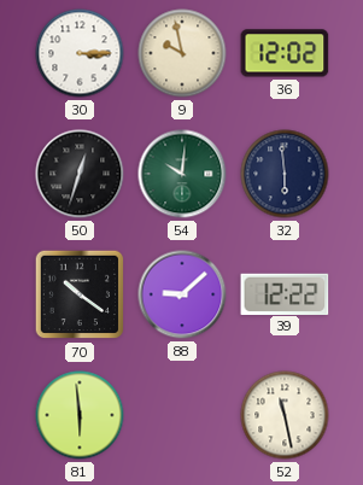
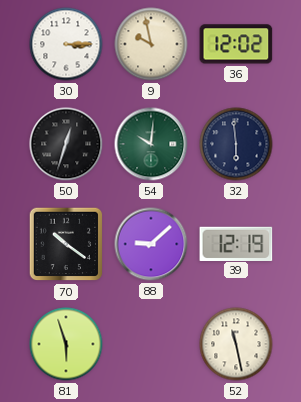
39: 12:22 -> 12:19 (236, 243)
81: 5:59 -> 5:57 (66, 344)
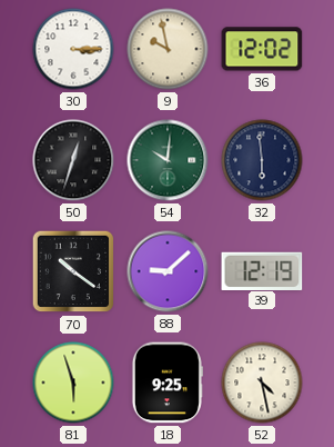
18: none -> 9:25 (166, 383)
52: 11:28 -> 4:28 (262, 383)
